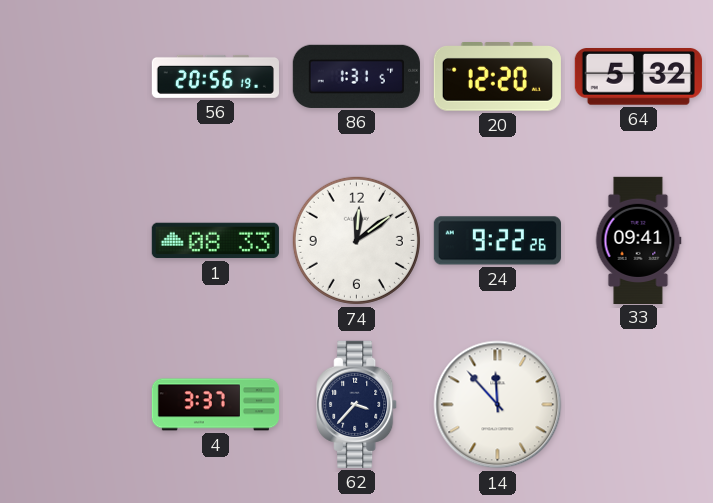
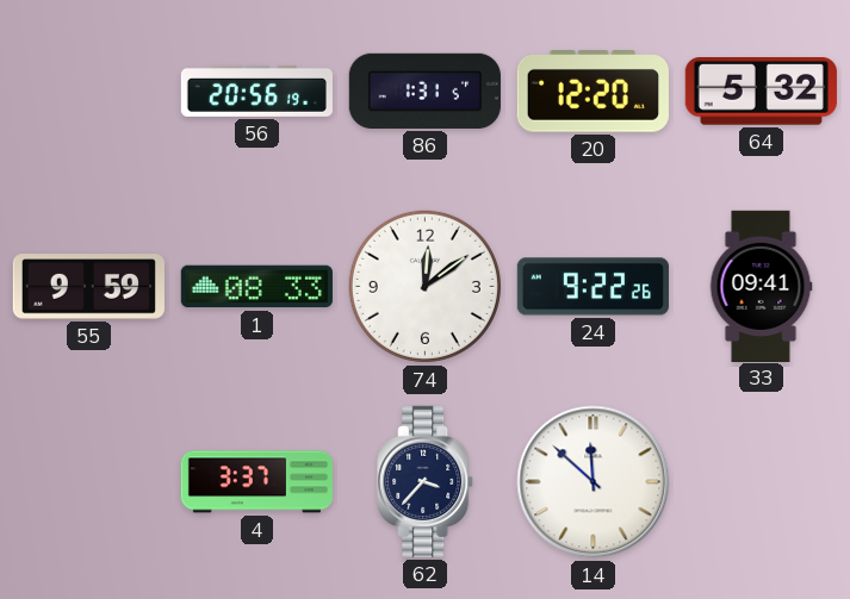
55: none -> 9:59 (88, 287)
14: 11:53 -> 11:52 (594, 482)
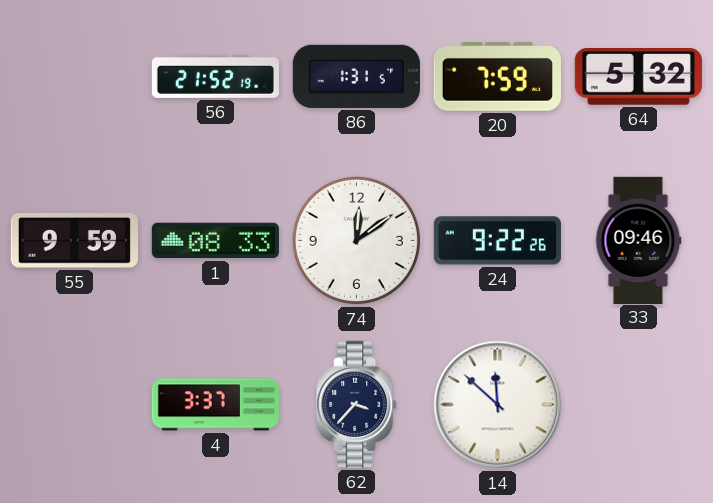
56: 20:56 -> 21:52 (215, 76)
20: 12:20 -> 7:59 (497, 77)
33: 09:41 -> 09:46 (638, 240)
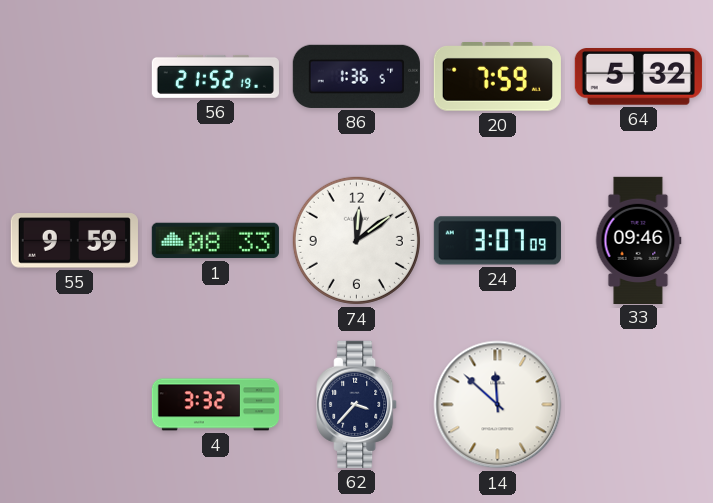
86: 1:31 -> 1:36 (356, 76)
24: 9:22 -> 3:07 (497, 241)
4: 3:37 -> 3:32 (215, 405)
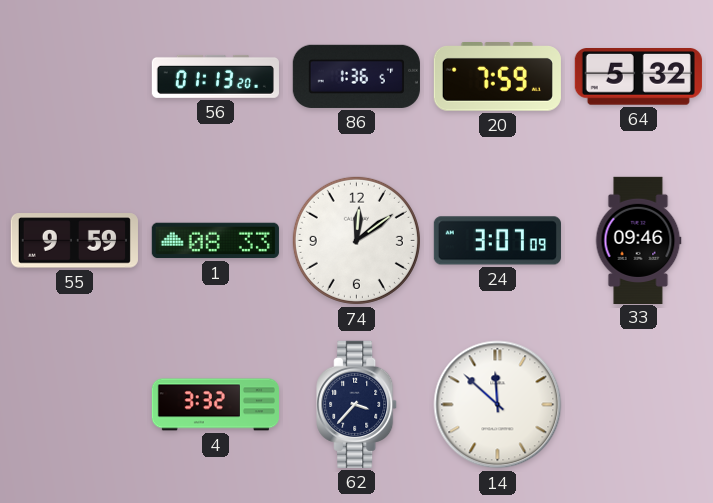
56: 21:52 -> 01:13 (215, 76)
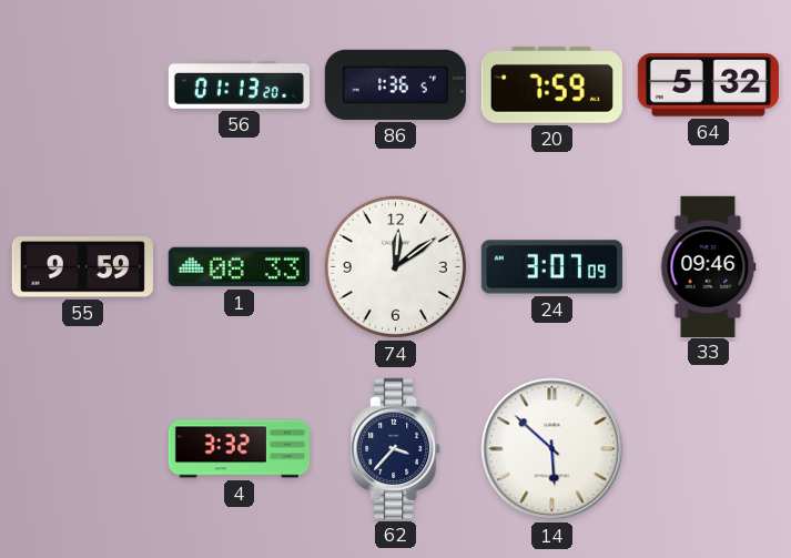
14: 11:52 -> 5:52 (552, 449)
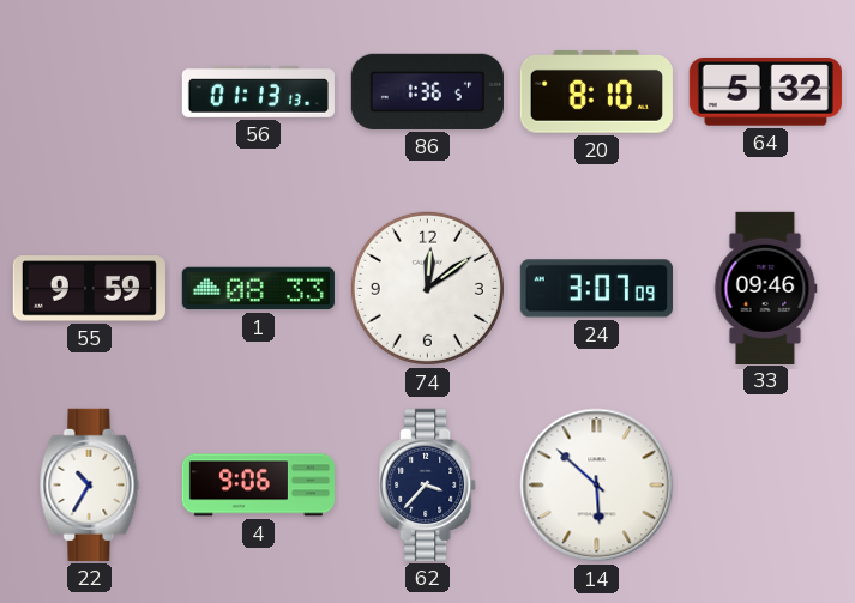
56: 01:13:20 -> 01:13:13 (258, 91)
20: 7:59 -> 8:10 (596, 92)
22: none -> 10:35 (90, 484)
4: 3:32 -> 9:06 (258, 486)
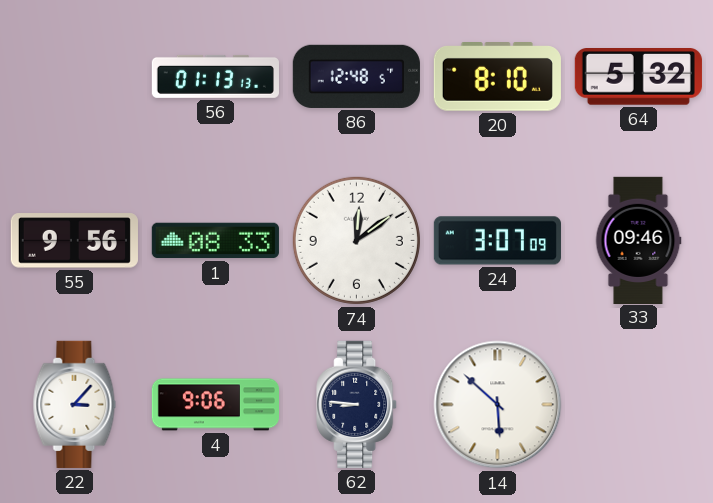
86: 1:36 -> 12:48 (356, 76)
55: 9:59 -> 9:56 (74, 241)
22: 10:35 -> 3:07 (75, 404)
62: 3:37 -> 8:46 (357, 404)
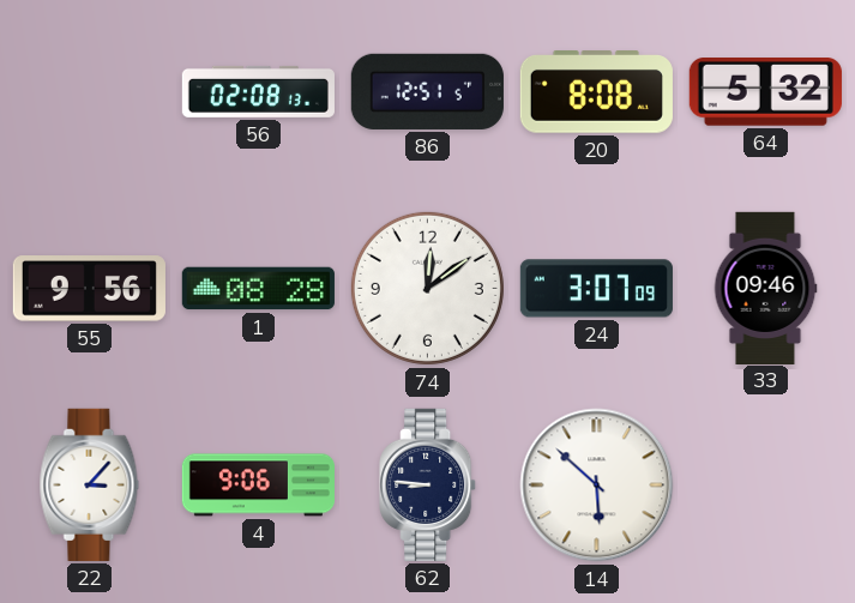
56: 01:13 -> 02:08 (258, 91)
86: 12:48 -> 12:51 (427, 91)
20: 8:10 -> 8:08 (596, 92)
1: 08:33 -> 08:28 (258, 289)
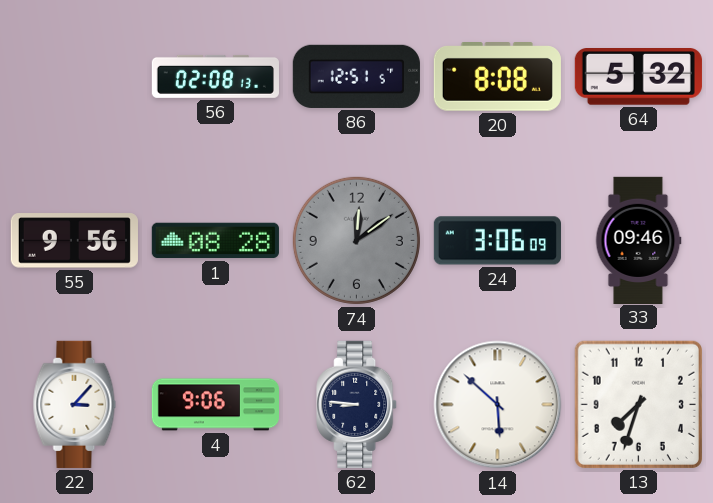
74 dial: white -> grey (356, 240)
24: 3:07 -> 3:06 (497, 241)
13: none -> 7:33 (638, 404)
